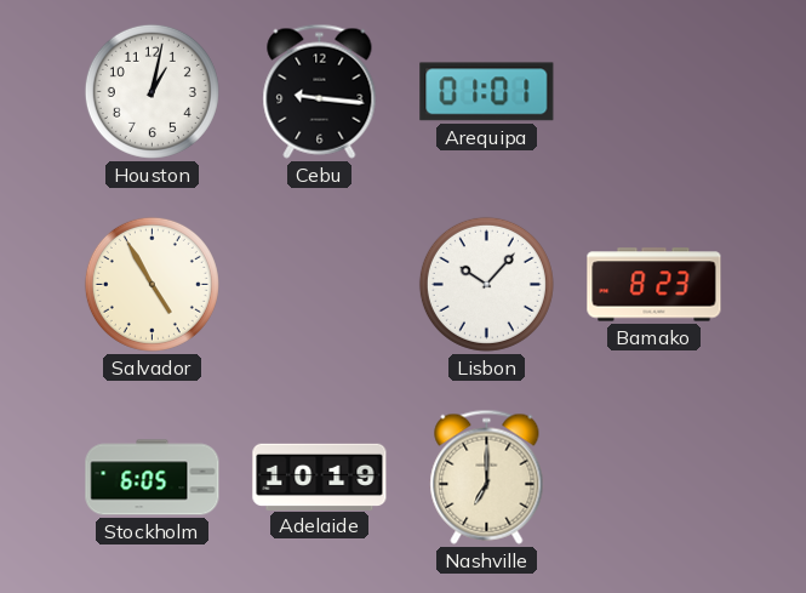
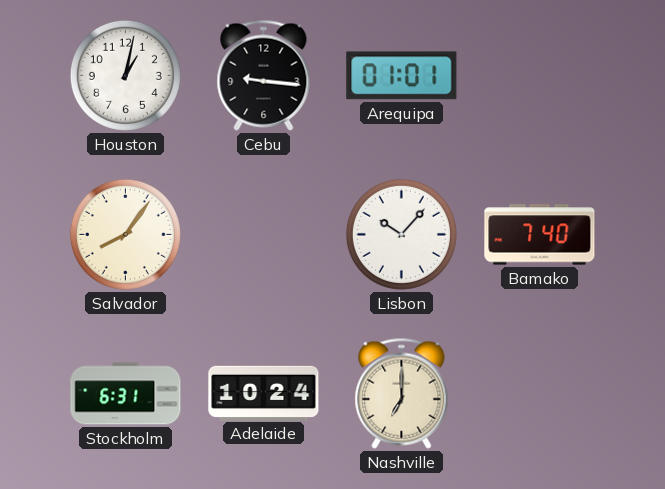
Salvador: 4:55 -> 8:06 (125, 234)
Bamako: 8:23 -> 7:40 (540, 235)
Stockholm: 6:05 -> 6:31 (126, 394)
Adelaide: 10:19 -> 10:24 (264, 393)
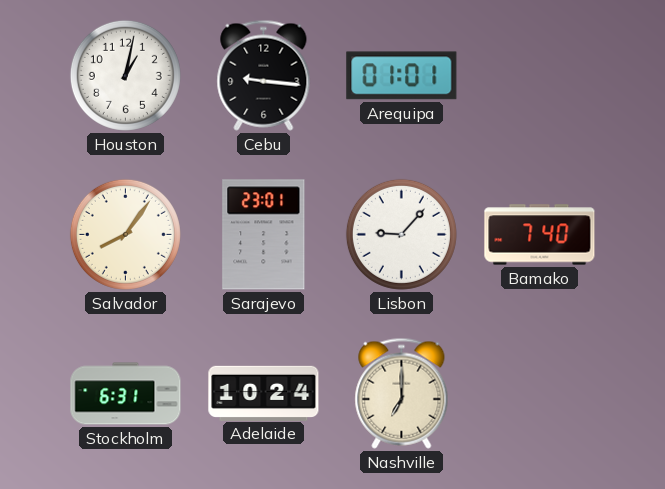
Sarajevo: none -> 23:01 (264, 235)
Lisbon: 10:07 -> 9:07 (401, 234)
